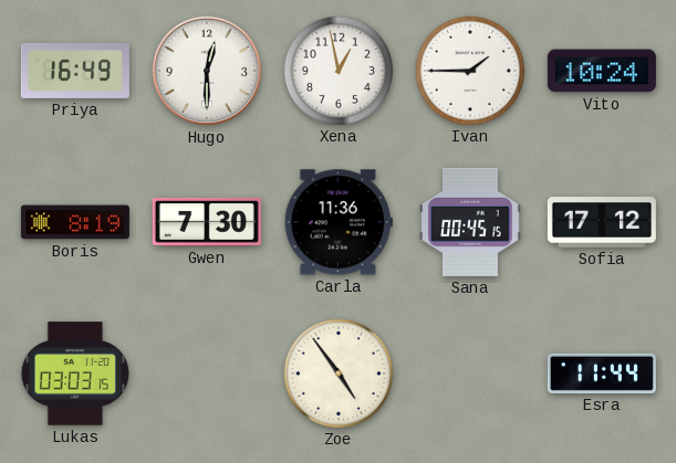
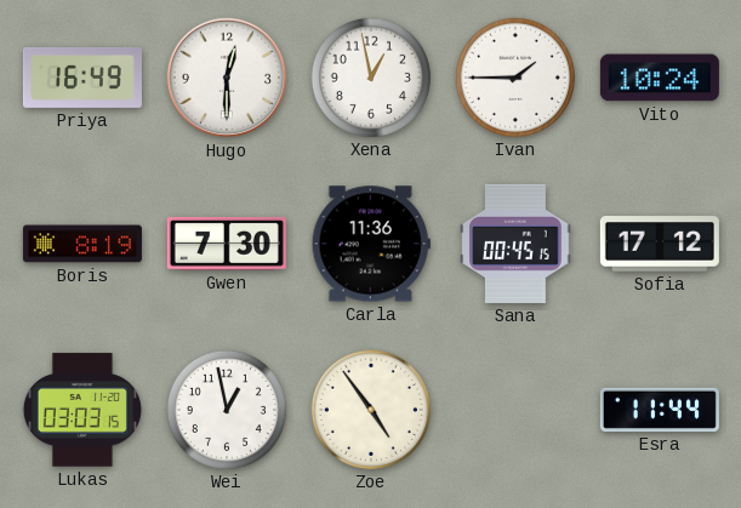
Wei: none -> 12:58 (227, 410)
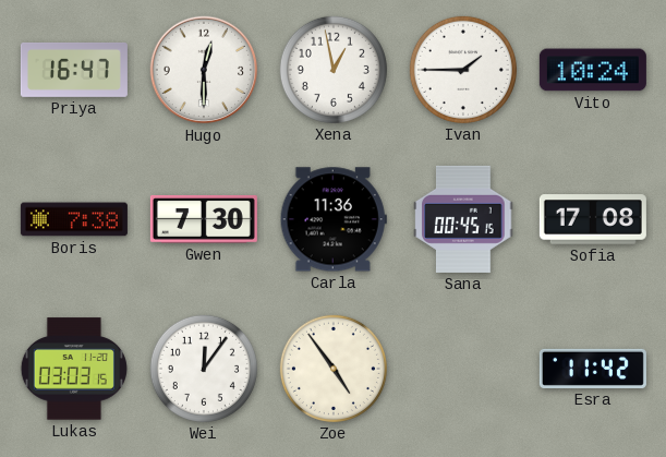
Priya: 16:49 -> 16:47 (74, 70)
Boris: 8:19 -> 7:38 (74, 219)
Sofia: 17:12 -> 17:08 (593, 219)
Wei: 12:58 -> 12:06 (204, 369)
Esra: 11:44 -> 11:42 (593, 369)
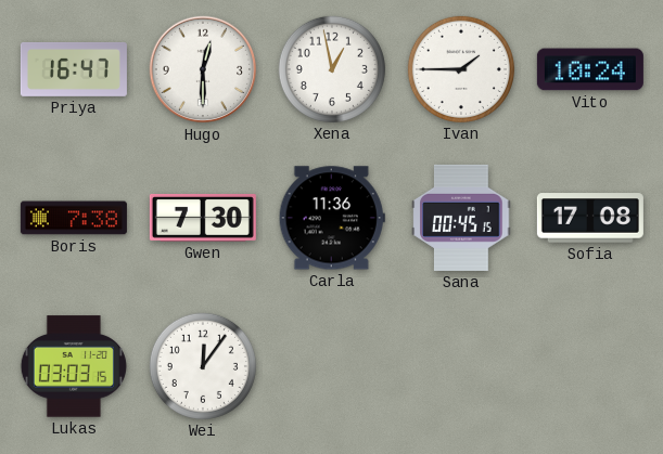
Zoe: 4:54 -> none (334, 369)
Esra: 11:42 -> none (593, 369)
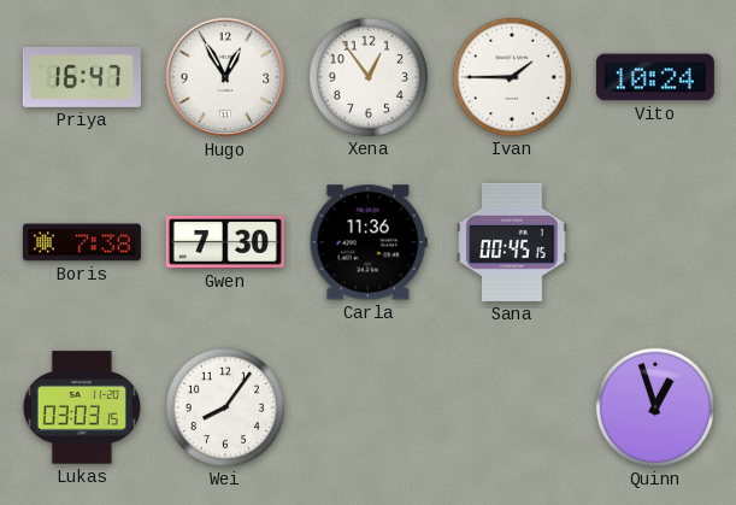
Hugo: 12:30 -> 12:55 (225, 77)
Xena: 12:58 -> 12:54 (369, 77)
Sofia: 17:08 -> none (590, 218)
Wei: 12:06 -> 8:06 (225, 407)
Quinn: none -> 12:57 (655, 407)
